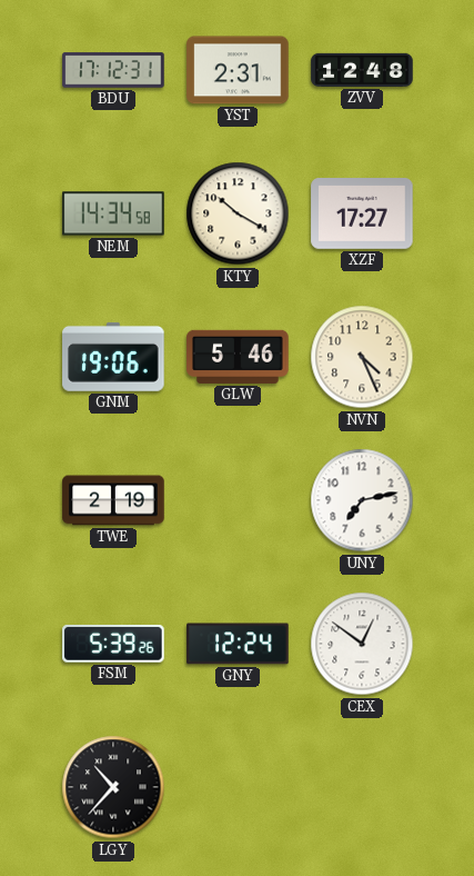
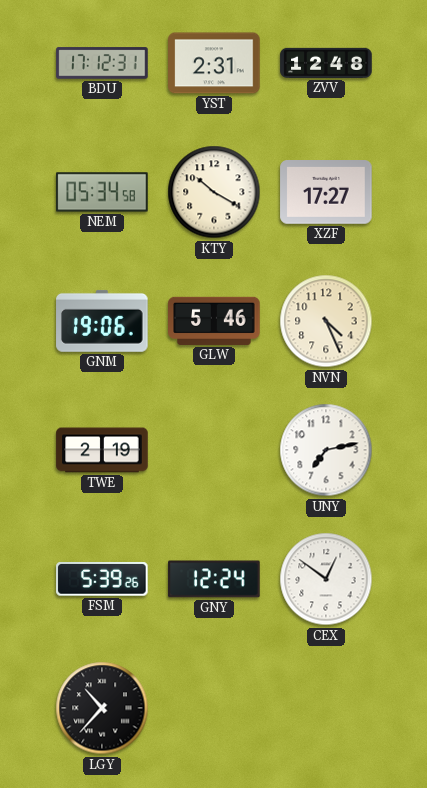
NEM: 14:34 -> 05:34 (102, 192)
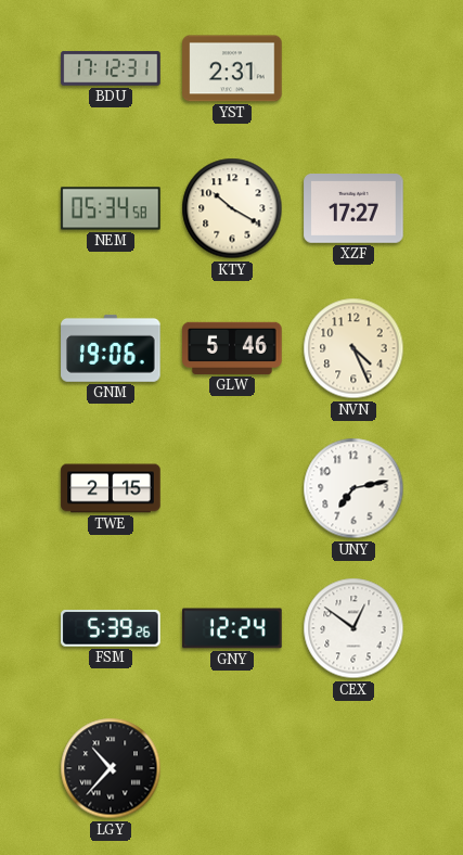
ZVV: 12:48 -> none (326, 63)
TWE: 2:19 -> 2:15 (111, 488)
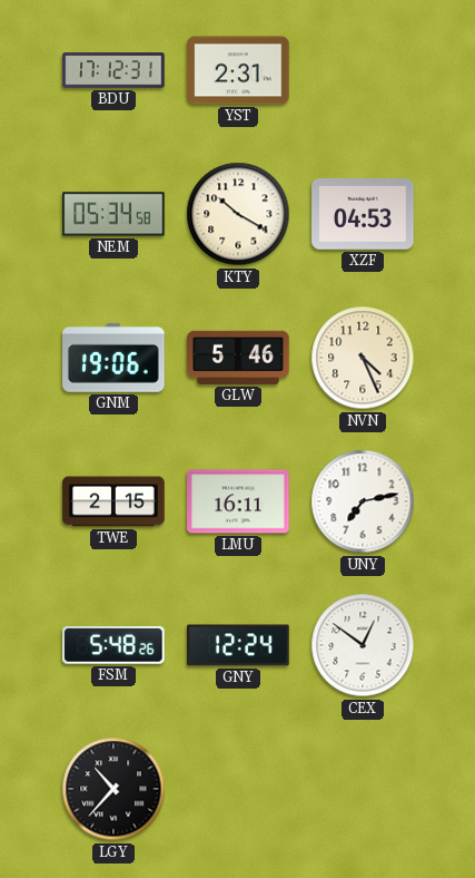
XZF: 17:27 -> 04:53 (363, 215)
LMU: none -> 16:11 (238, 501)
FSM: 5:39 -> 5:48 (113, 646)
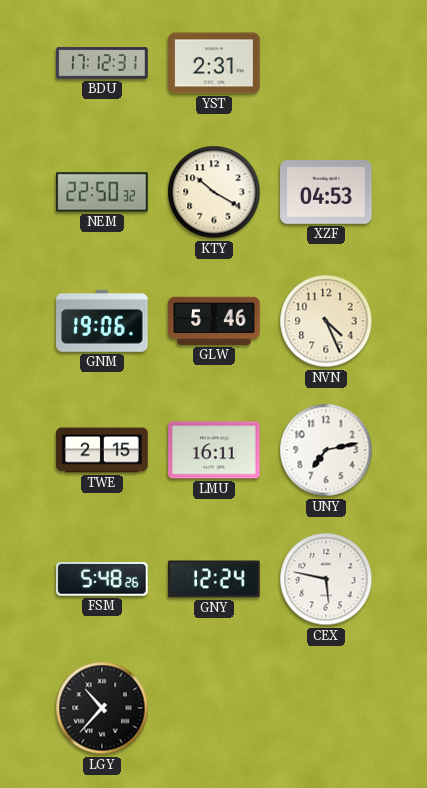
NEM: 05:34 -> 22:50 (102, 192)
CEX: 12:51 -> 5:47 (326, 579)
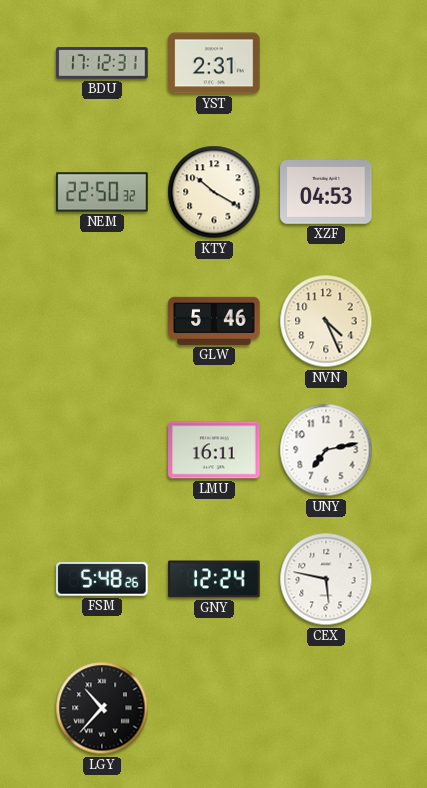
GNM: 19:06 -> none (102, 321)
TWE: 2:15 -> none (102, 450)
